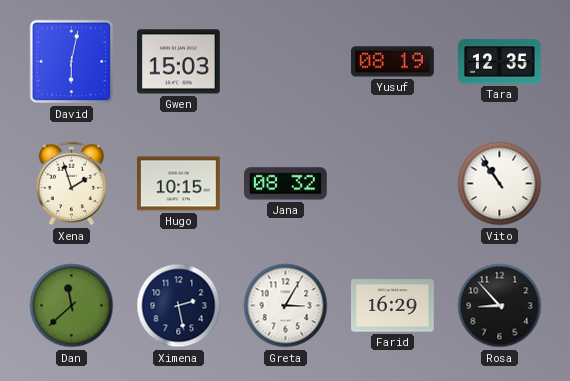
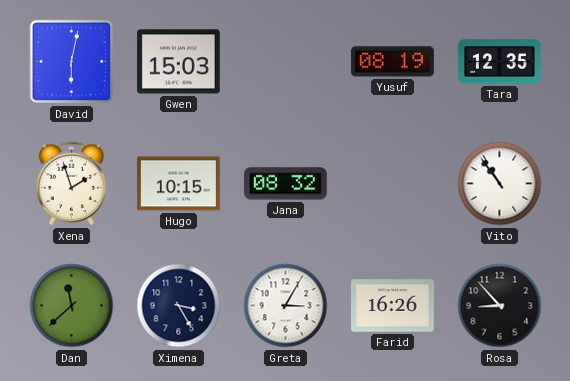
Ximena: 2:28 -> 3:25 (179, 306)
Farid: 16:29 -> 16:26 (393, 306)
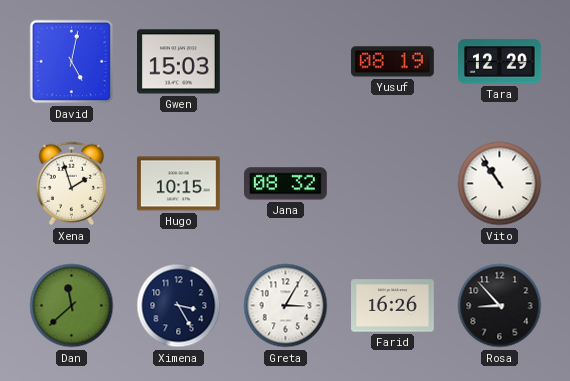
David: 6:02 -> 5:02 (72, 62)
Tara: 12:35 -> 12:29 (500, 62)
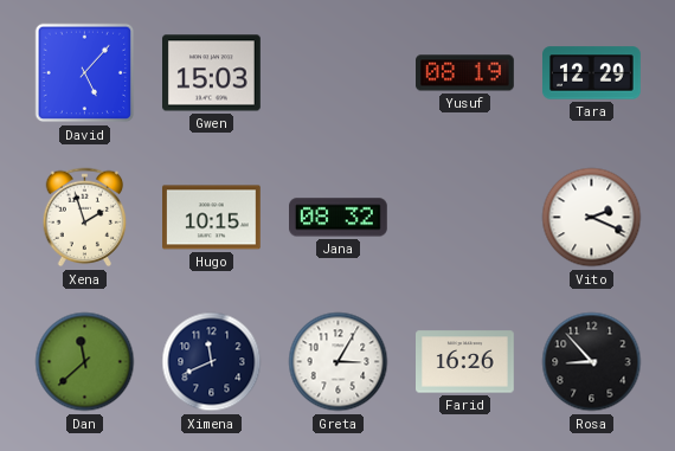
David: 5:02 -> 5:07 (85, 73)
Vito: 10:54 -> 2:19 (592, 218)
Ximena: 3:25 -> 11:41 (212, 362)
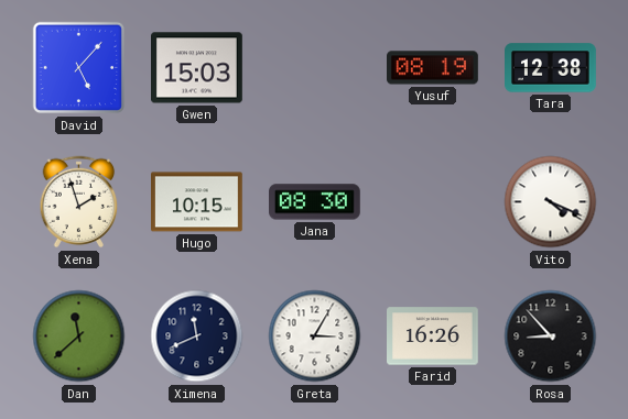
Tara: 12:29 -> 12:38 (551, 68)
Jana: 08:32 -> 08:30 (315, 202)
Vito: 2:19 -> 4:19 (551, 202)
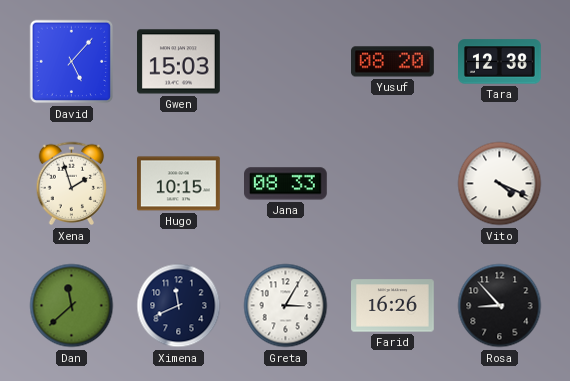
Yusuf: 08:19 -> 08:20 (393, 62)
Jana: 08:30 -> 08:33 (286, 184)
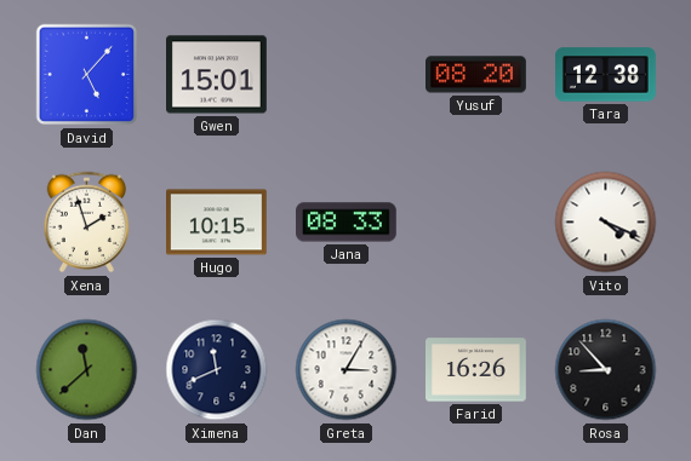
Gwen: 15:03 -> 15:01 (217, 75)
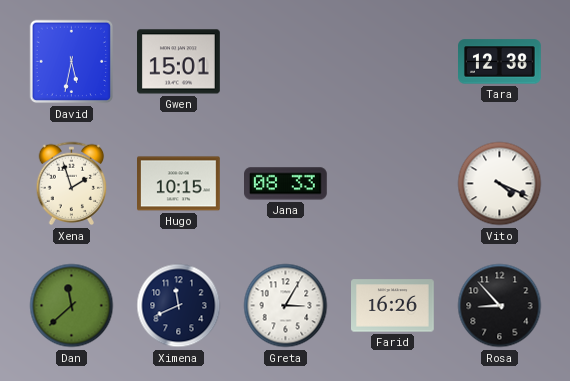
David: 5:07 -> 5:32 (72, 62)
Yusuf: 08:20 -> none (476, 75)
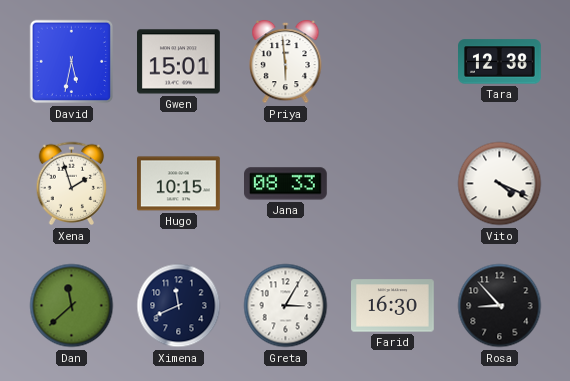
Priya: none -> 5:59 (286, 62)
Farid: 16:26 -> 16:30 (393, 306)
